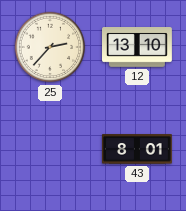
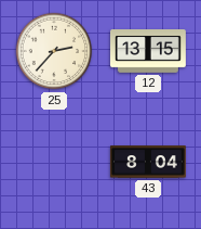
12: 13:10 -> 13:15 (149, 52)
43: 8:01 -> 8:04 (149, 162)
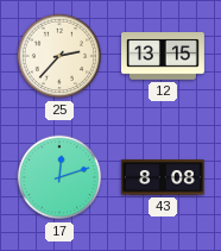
17: none -> 12:12 (59, 177)
43: 8:04 -> 8:08 (164, 177)
